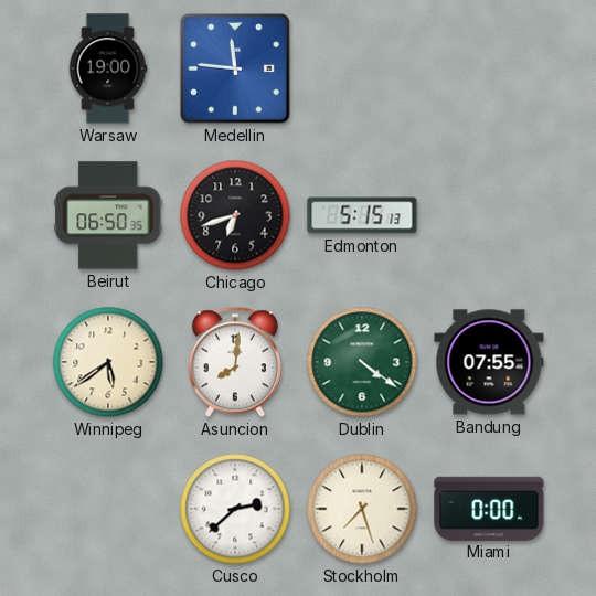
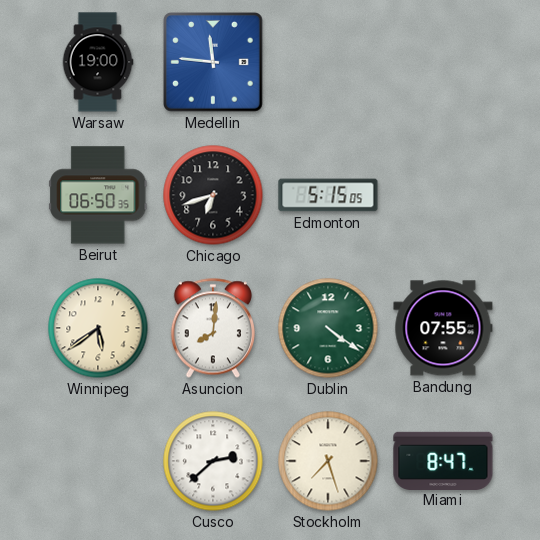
Edmonton: 5:15:13 -> 5:15:05 (328, 195)
Miami: 0:00 -> 8:47 (443, 460)
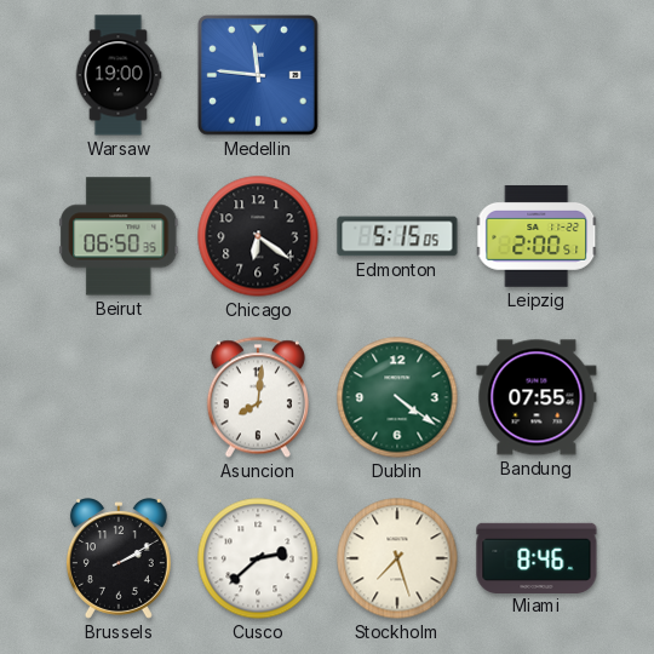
Chicago: 6:42 -> 6:21 (258, 236)
Leipzig: none -> 2:00 (537, 236)
Winnipeg: 5:39 -> none (98, 328)
Brussels: none -> 2:10 (119, 558)
Miami: 8:47 -> 8:46 (537, 557)
